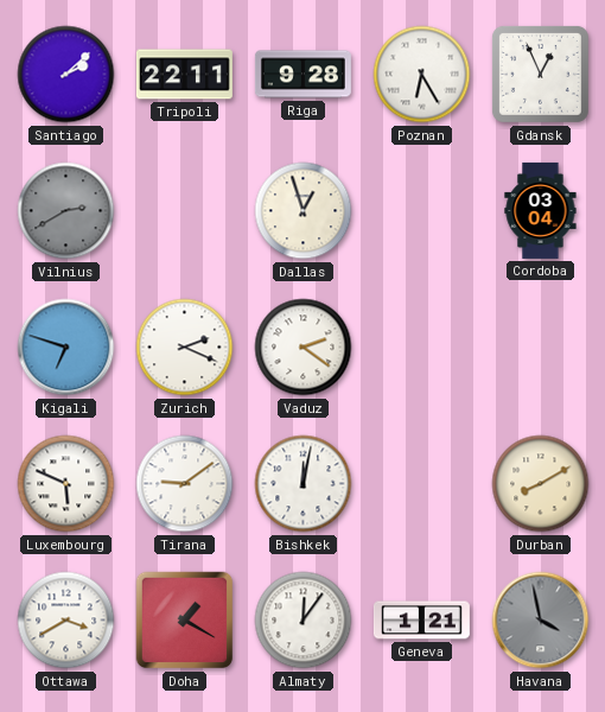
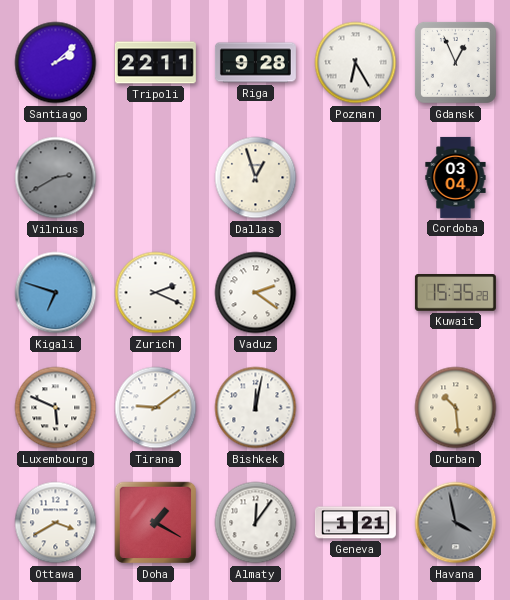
Kuwait: none -> 15:35 (455, 293)
Durban: 8:10 -> 10:29 (456, 408)
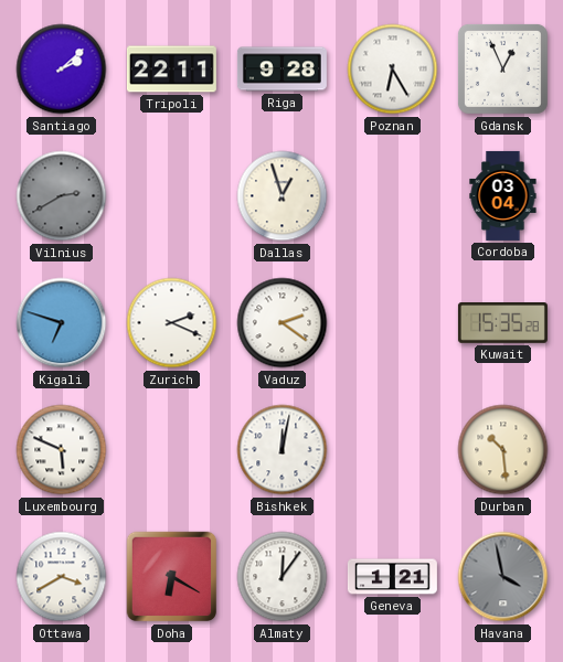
Tirana: 9:09 -> none (156, 408)
Doha: 1:20 -> 6:20 (172, 577)
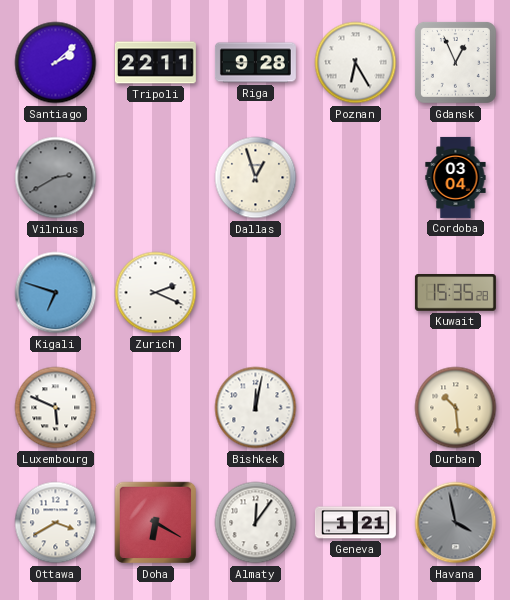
Vaduz: 2:21 -> none (283, 323)
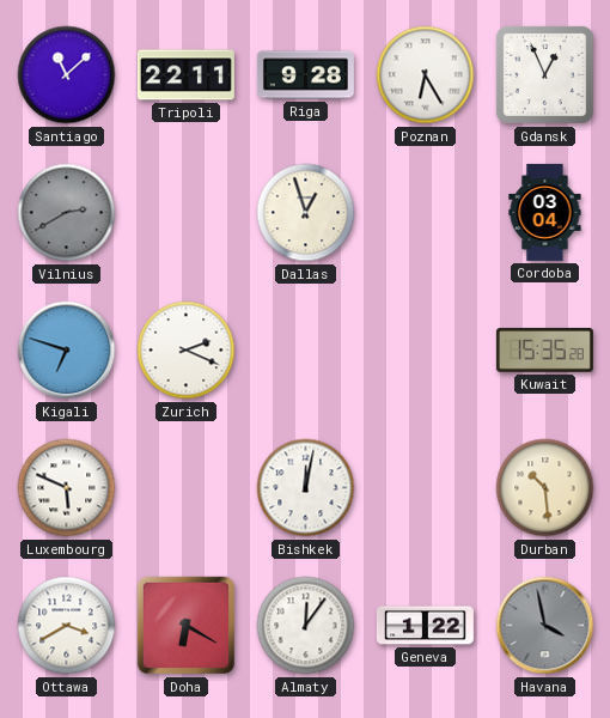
Santiago: 2:08 -> 11:08 (67, 75)
Geneva: 1:21 -> 1:22 (425, 626)
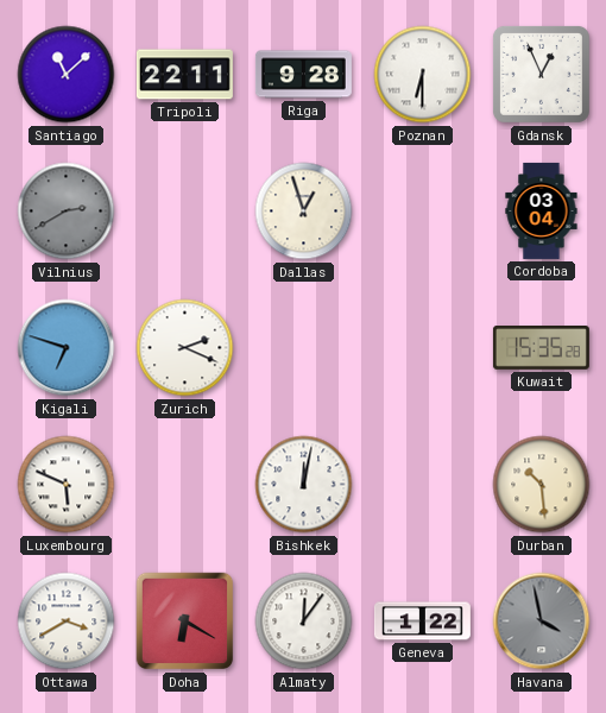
Poznan: 6:25 -> 6:30 (423, 75)
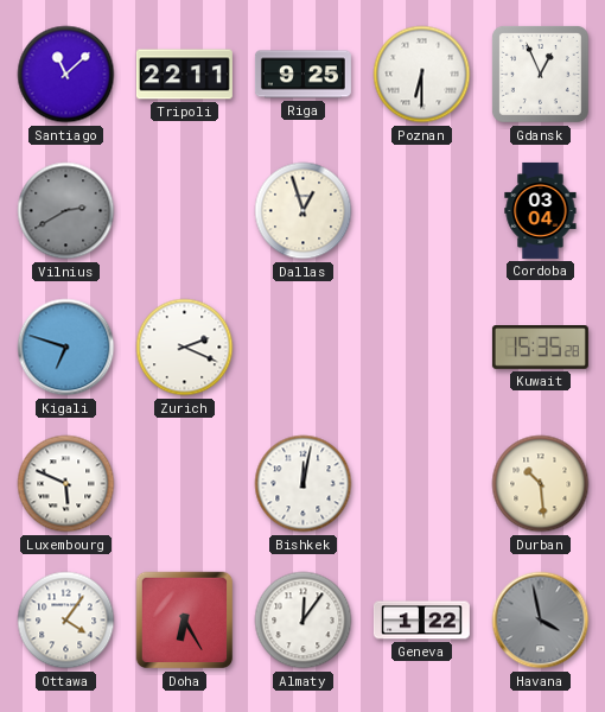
Riga: 9:28 -> 9:25 (302, 75)
Ottawa: 3:40 -> 4:06 (66, 621)
Doha: 6:20 -> 6:25 (185, 621)
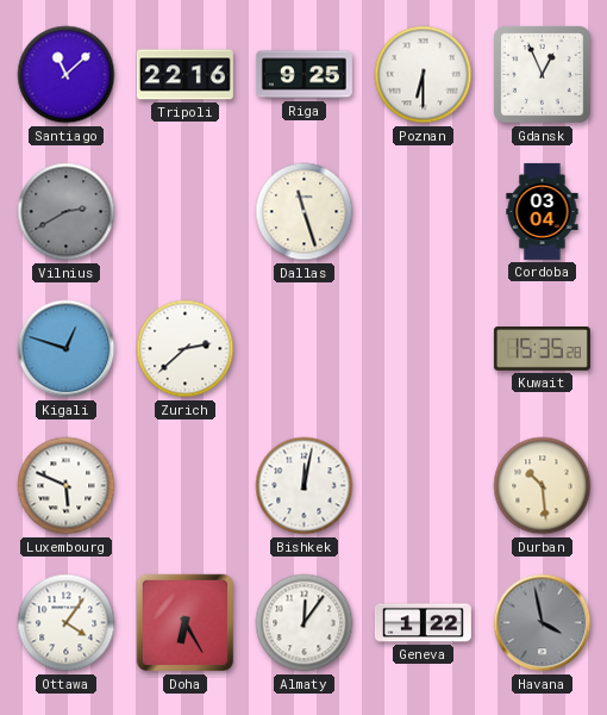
Tripoli: 22:11 -> 22:16 (184, 75)
Dallas: 12:57 -> 11:27 (305, 212)
Kigali: 6:48 -> 12:48 (67, 349)
Zurich: 2:19 -> 2:38 (186, 349)
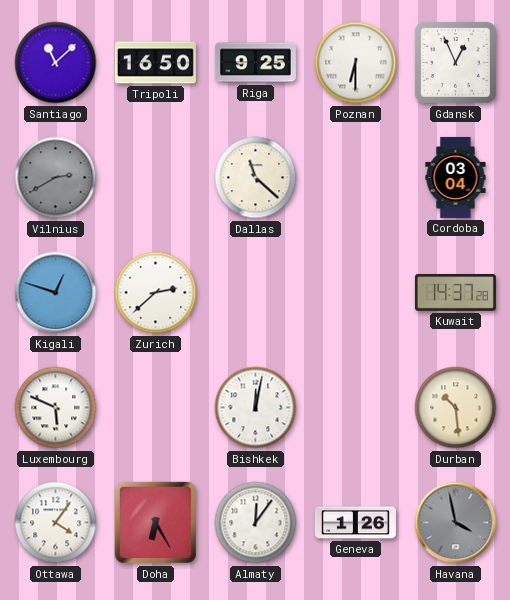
Tripoli: 22:16 -> 16:50 (155, 63)
Dallas: 11:27 -> 11:22 (256, 178)
Kuwait: 15:35 -> 14:37 (455, 293)
Geneva: 1:22 -> 1:26 (355, 523)
